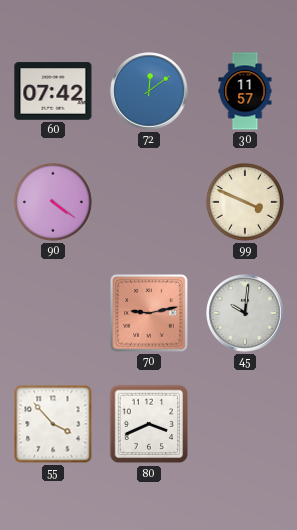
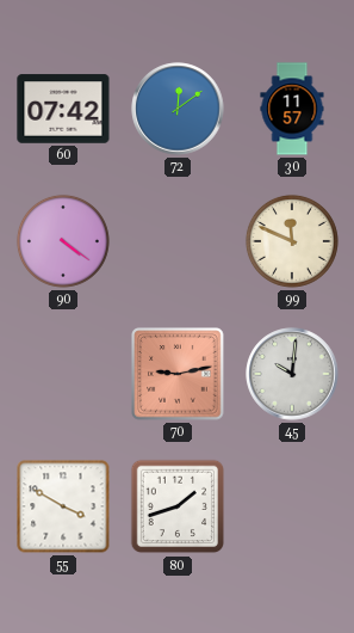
99: 3:49 -> 11:49 (292, 241)
55: 3:53 -> 3:50 (63, 506)
80: 3:41 -> 1:42 (178, 506)
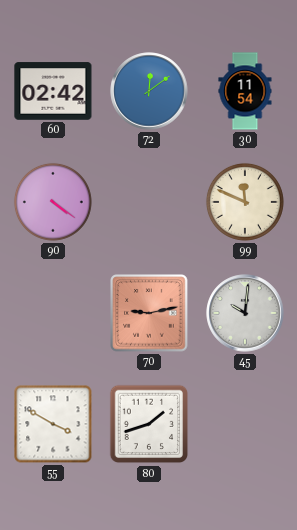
60: 07:42 -> 02:42 (53, 91)
30: 11:57 -> 11:54 (245, 91)
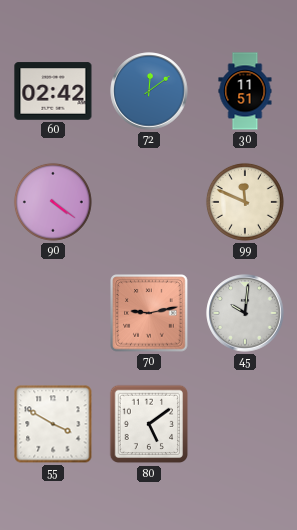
30: 11:54 -> 11:51 (245, 91)
80: 1:42 -> 5:09 (149, 424)
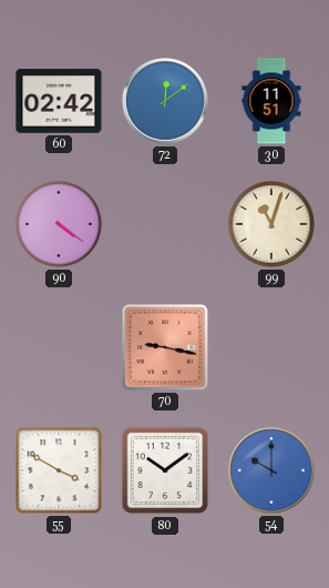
99: 11:49 -> 11:03 (271, 224)
70: 9:13 -> 9:17 (165, 347)
45: 10:01 -> none (245, 313)
80: 5:09 -> 10:09 (165, 470)
54: none -> 10:00 (271, 470)
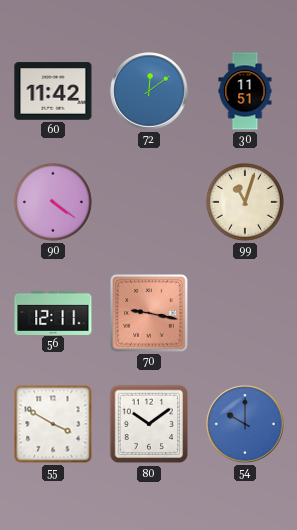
60: 02:42 -> 11:42 (53, 91)
56: none -> 12:11 (53, 312)
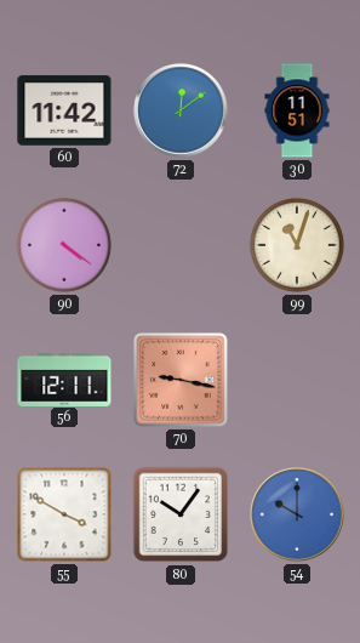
80: 10:09 -> 10:06 (181, 514)
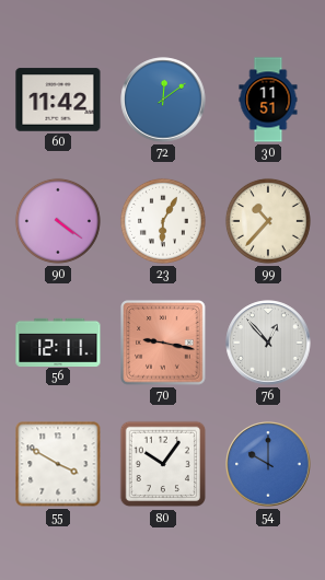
23: none -> 6:05 (163, 221)
99: 11:03 -> 10:37 (268, 221)
76: none -> 12:53 (268, 343)
